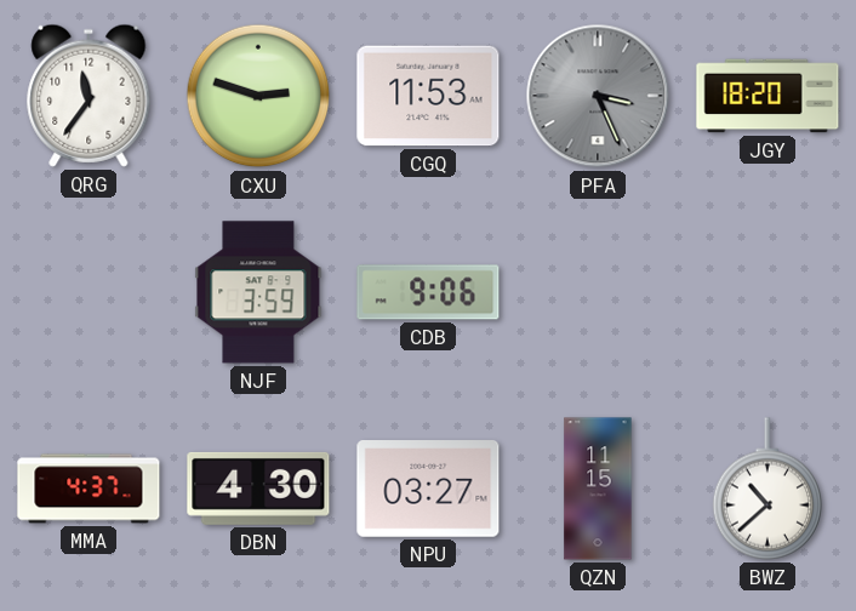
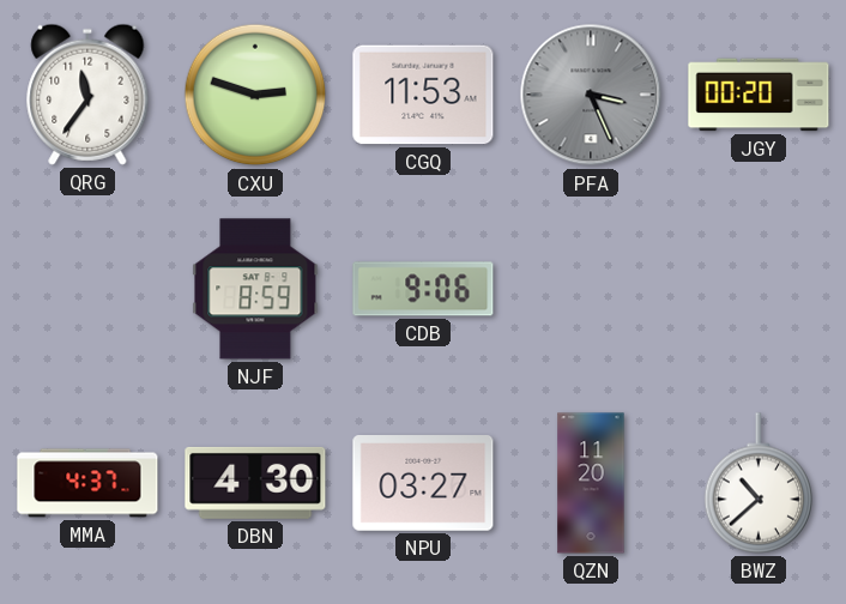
JGY: 18:20 -> 00:20 (759, 95)
NJF: 3:59 -> 8:59 (255, 289)
QZN: 11:15 -> 11:20 (591, 483)
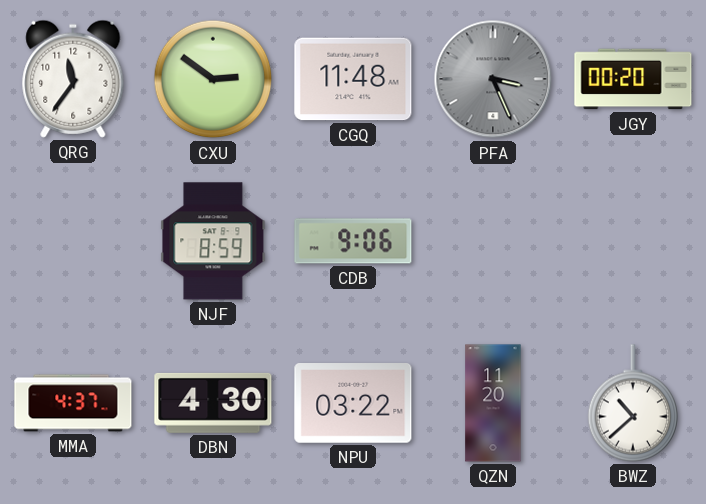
CXU: 2:48 -> 2:51 (213, 79)
CGQ: 11:53 -> 11:48 (353, 79)
NPU: 03:27 -> 03:22 (353, 404)
